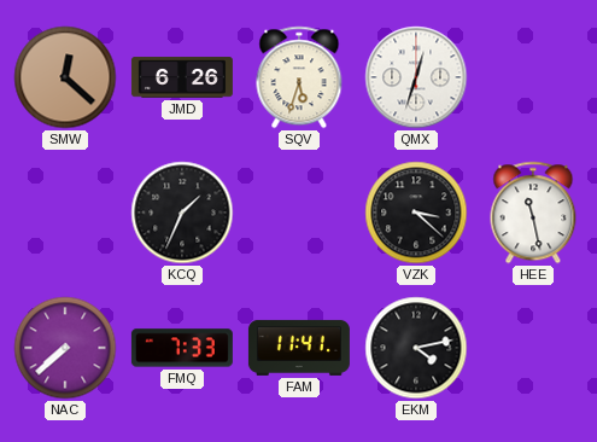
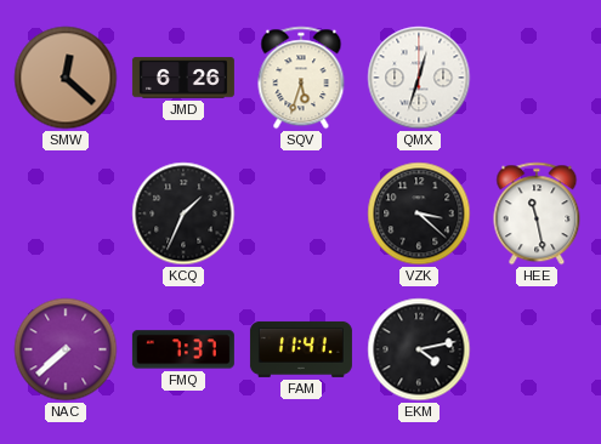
FMQ: 7:33 -> 7:37 (183, 349)
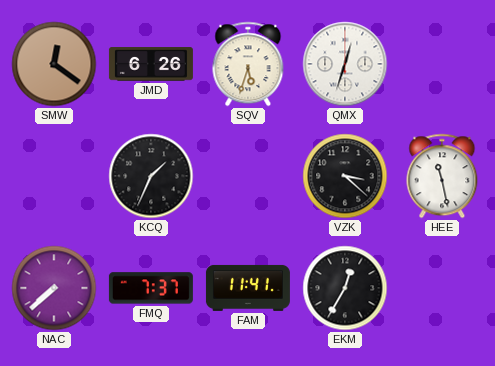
SMW: 12:22 -> 12:21 (54, 64)
EKM: 4:13 -> 12:35 (345, 288)
